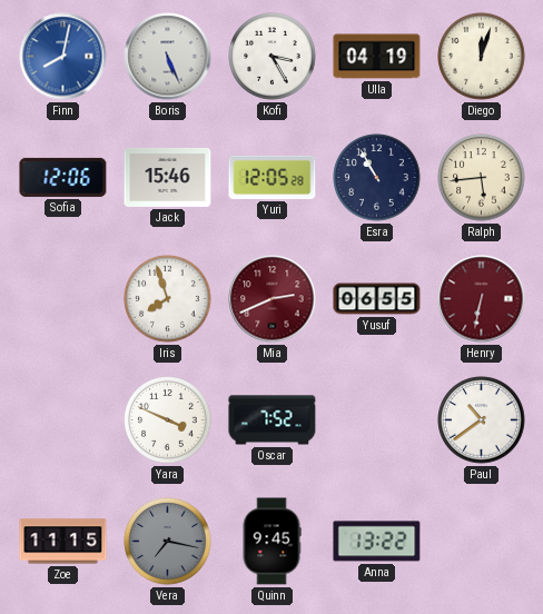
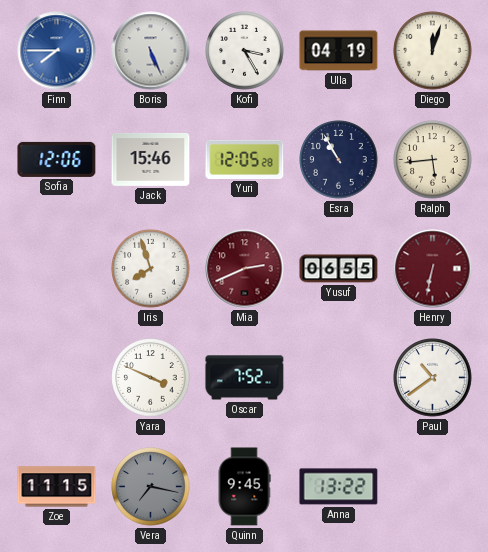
Finn: 8:02 -> 7:45 (57, 51)
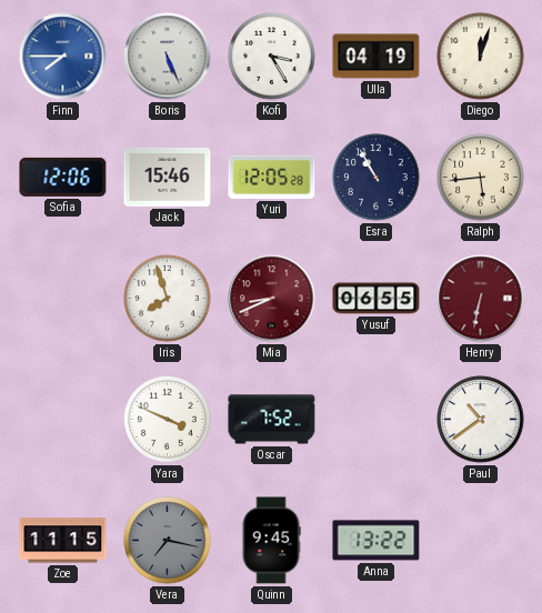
Mia: 2:41 -> 8:41 (272, 299)
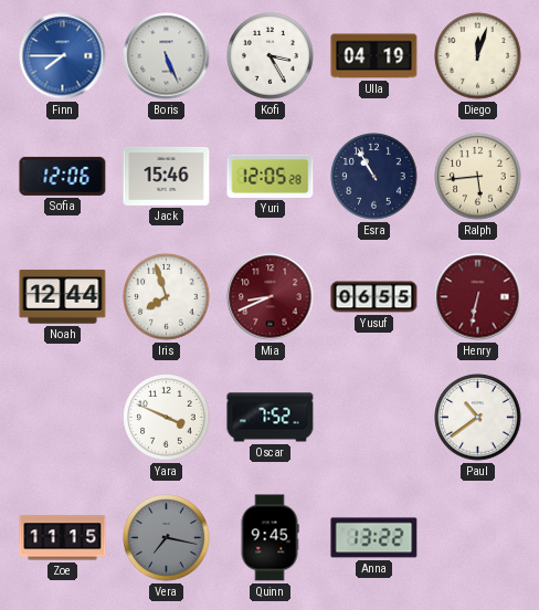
Noah: none -> 12:44 (63, 297)
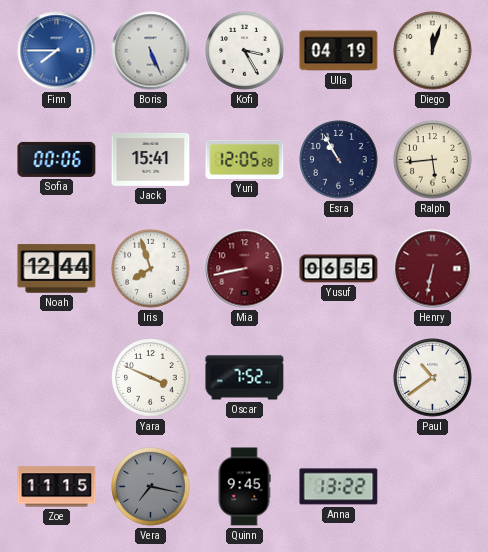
Sofia: 12:06 -> 00:06 (57, 159)
Jack: 15:46 -> 15:41 (151, 159)
Mia: 8:41 -> 8:43 (245, 269)
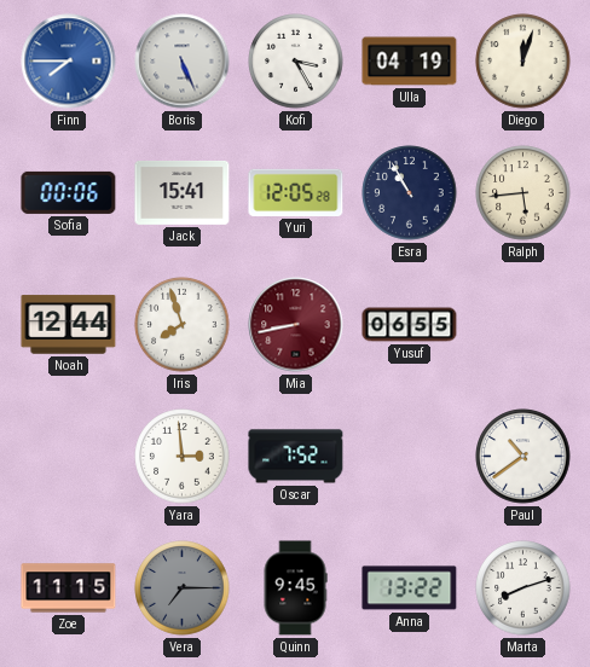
Henry: 6:32 -> none (433, 269)
Yara: 3:49 -> 2:59 (183, 457)
Vera: 7:17 -> 7:15 (183, 588)
Marta: none -> 8:12 (524, 588)
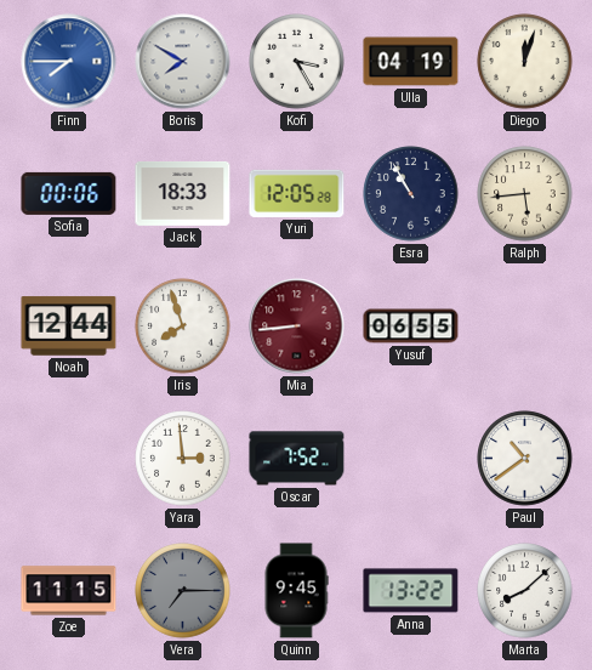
Boris: 5:26 -> 7:50 (183, 62)
Jack: 15:41 -> 18:33 (183, 193)
Mia: 8:43 -> 8:44 (297, 327)
Marta: 8:12 -> 8:08 (525, 591)
